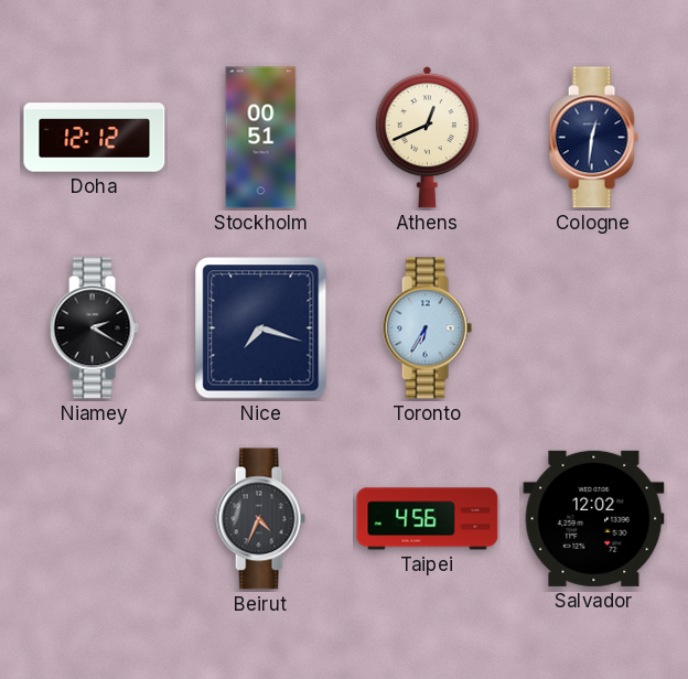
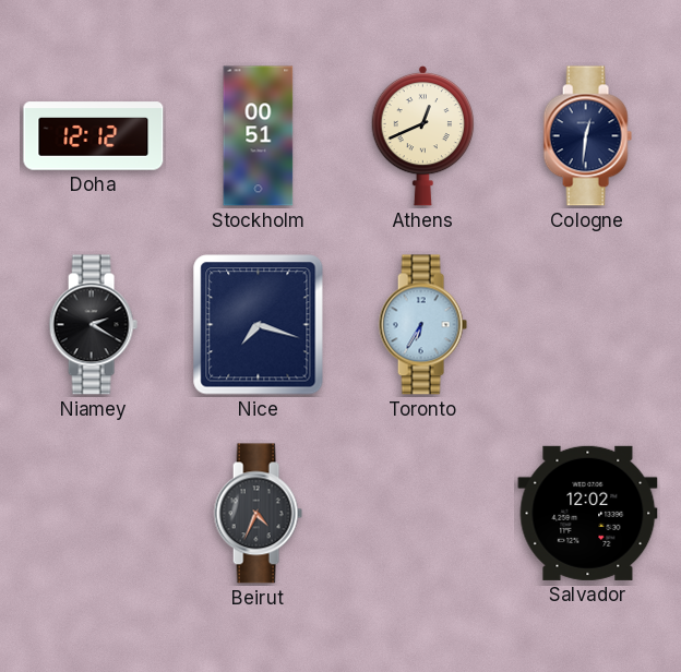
Taipei: 4:56 -> none (428, 519)
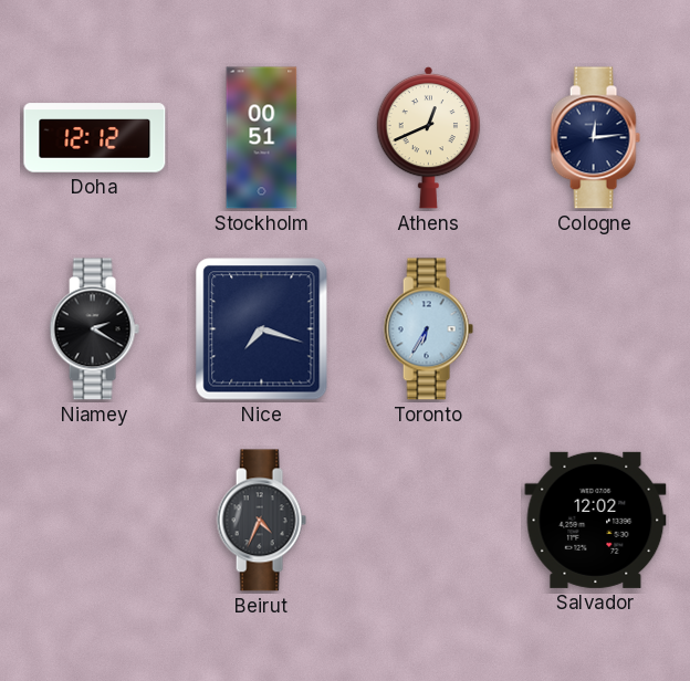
Cologne: 12:31 -> 12:14 (595, 138)
